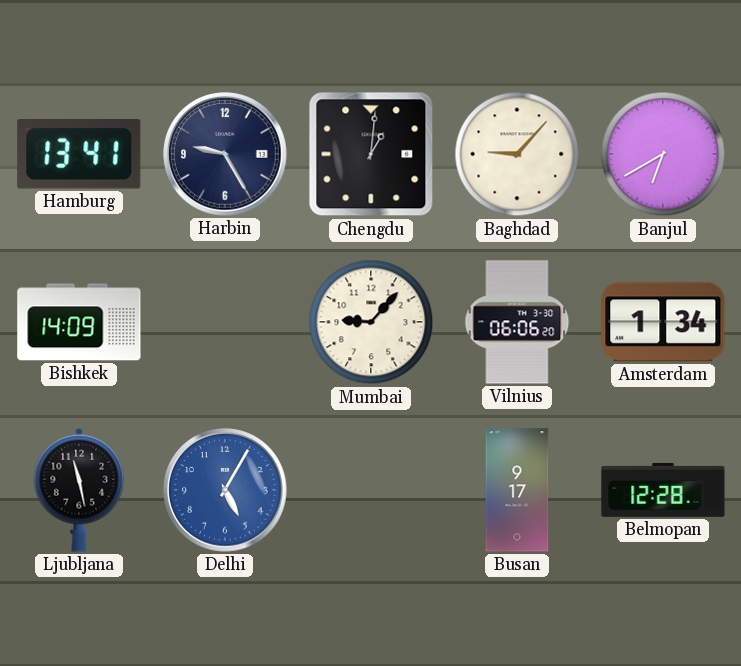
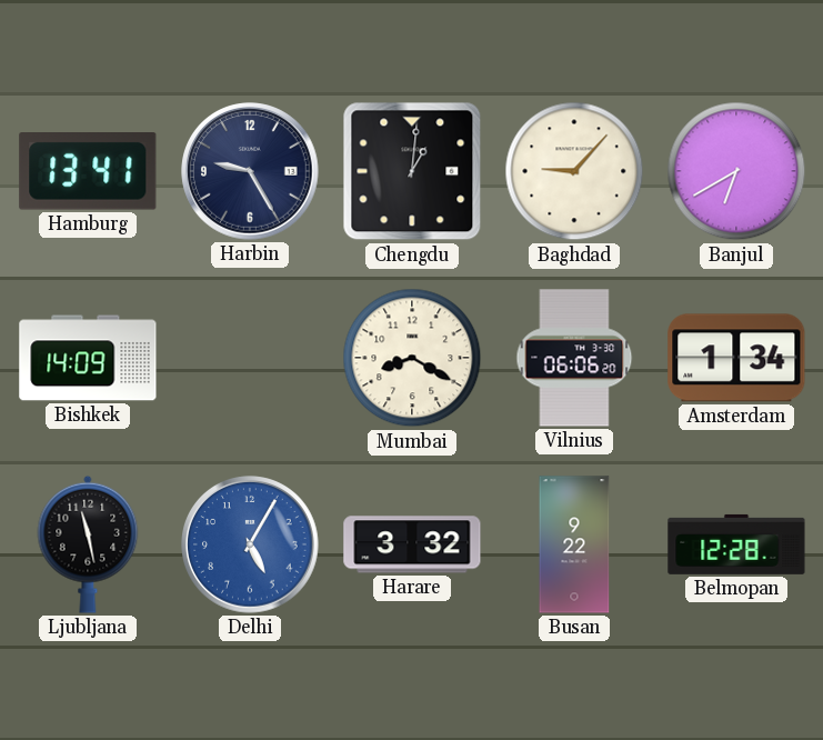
Mumbai: 9:07 -> 8:20 (412, 358)
Harare: none -> 3:32 (412, 544)
Busan: 9:17 -> 9:22 (574, 544)
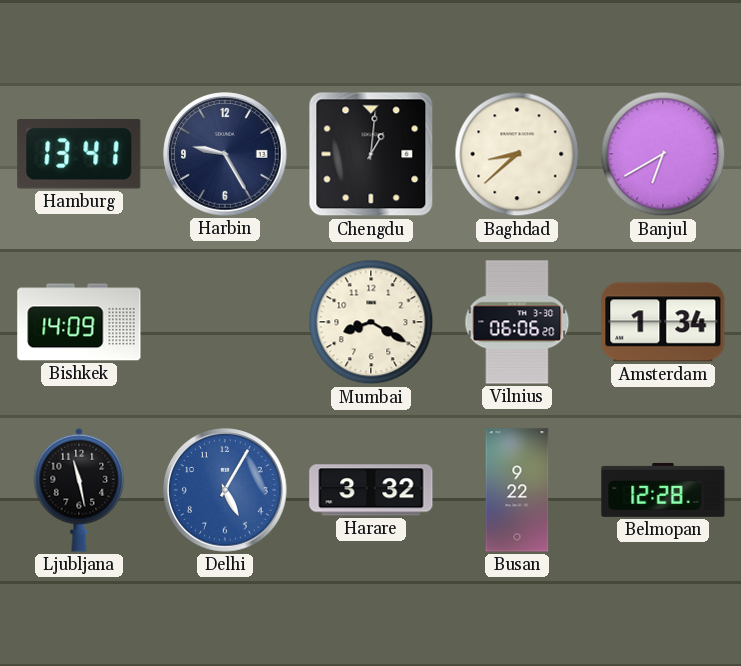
Baghdad: 9:07 -> 8:38 (517, 154)
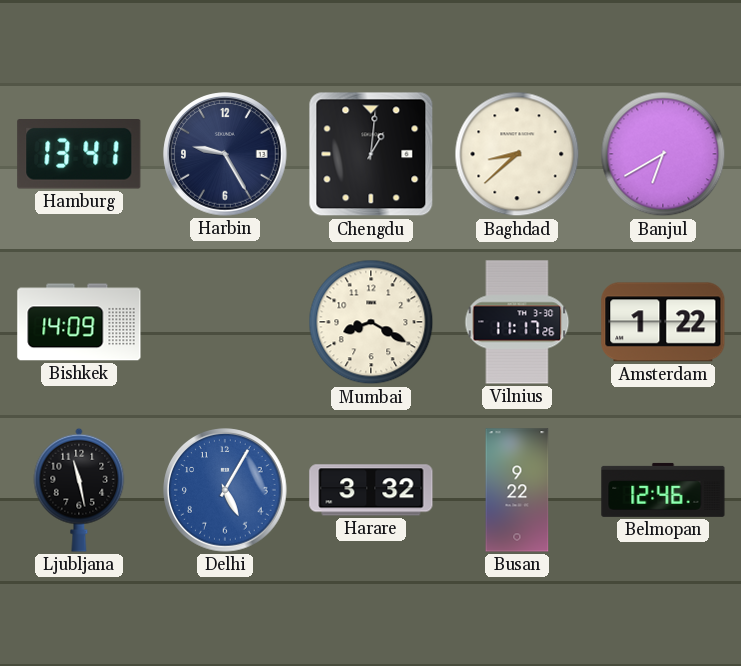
Vilnius: 06:06 -> 11:17 (517, 322)
Amsterdam: 1:34 -> 1:22 (663, 322)
Belmopan: 12:28 -> 12:46 (663, 490)
